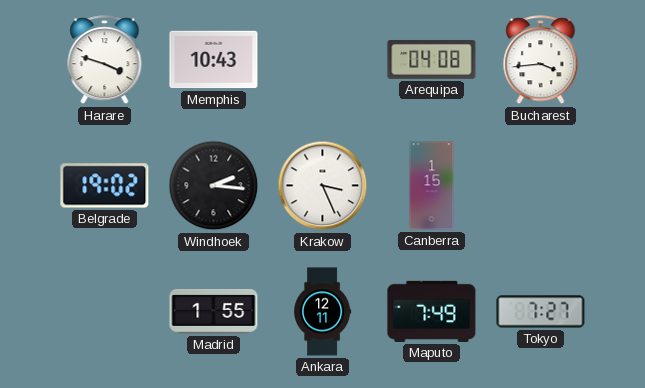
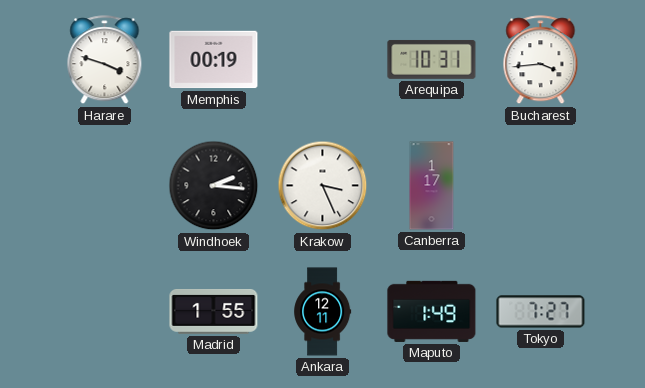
Memphis: 10:43 -> 00:19 (214, 60)
Arequipa: 04:08 -> 10:31 (432, 59)
Belgrade: 19:02 -> none (105, 186)
Canberra: 1:15 -> 1:17 (432, 186)
Maputo: 7:49 -> 1:49 (432, 311)
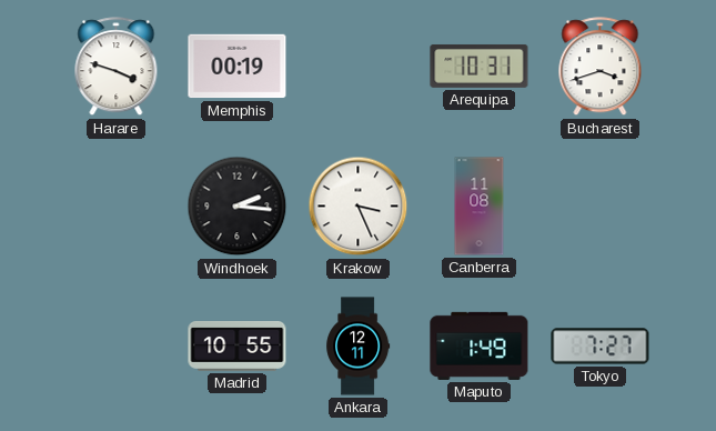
Bucharest: 3:44 -> 3:42 (601, 67)
Canberra: 1:17 -> 11:08 (480, 207)
Madrid: 1:55 -> 10:55 (238, 347)
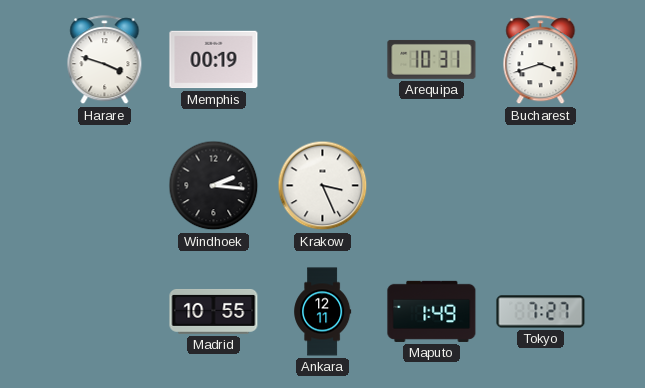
Canberra: 11:08 -> none (480, 207)
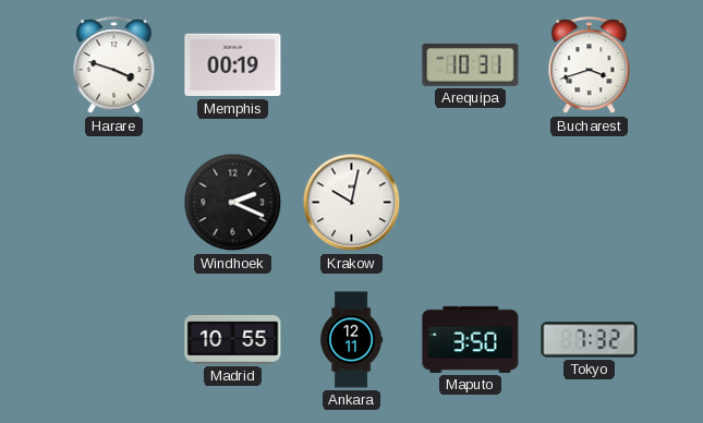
Windhoek: 2:16 -> 2:19 (233, 203)
Krakow: 3:26 -> 10:02 (352, 203)
Maputo: 1:49 -> 3:50 (471, 339)
Tokyo: 7:27 -> 7:32 (590, 340)
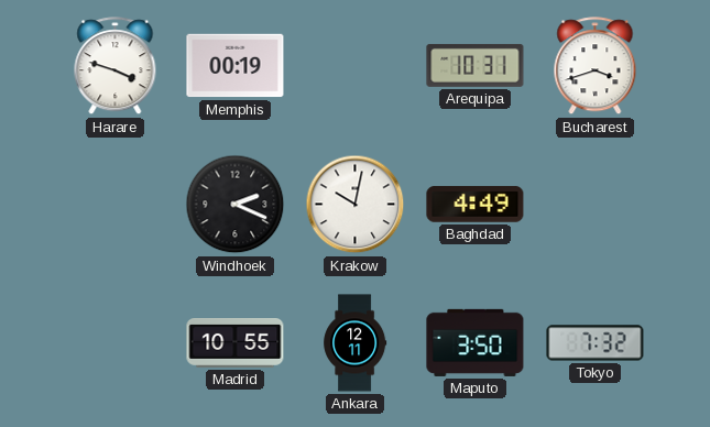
Baghdad: none -> 4:49 (476, 205)
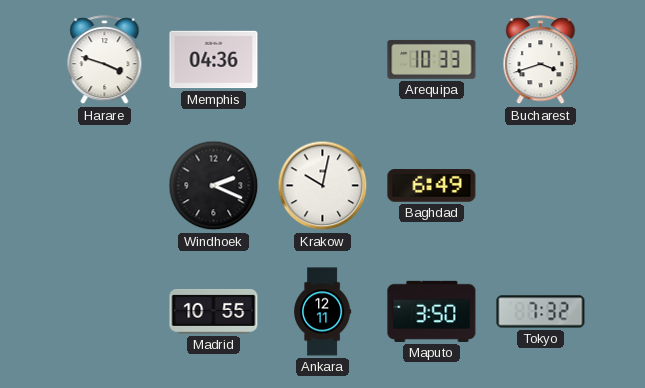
Memphis: 00:19 -> 04:36 (214, 60)
Arequipa: 10:31 -> 10:33 (432, 59)
Baghdad: 4:49 -> 6:49 (432, 186)
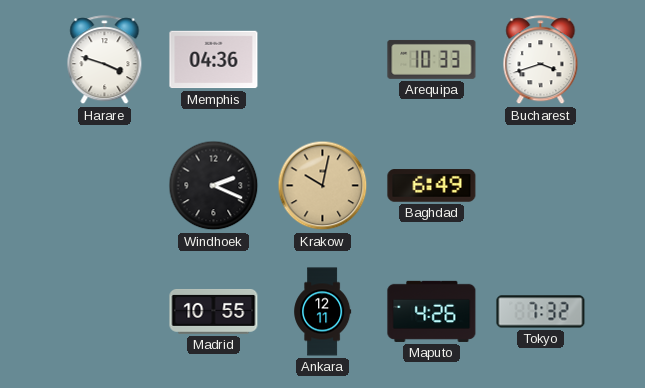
Krakow dial: white -> champagne (323, 186)
Maputo: 3:50 -> 4:26 (432, 311)
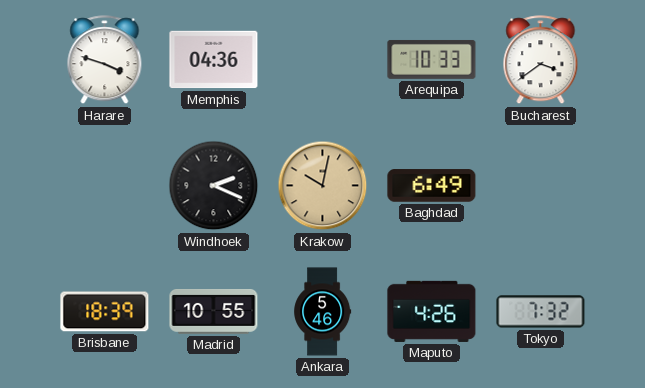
Bucharest: 3:42 -> 3:39 (541, 60)
Brisbane: none -> 18:39 (105, 312)
Ankara: 12:11 -> 5:46 (323, 312)
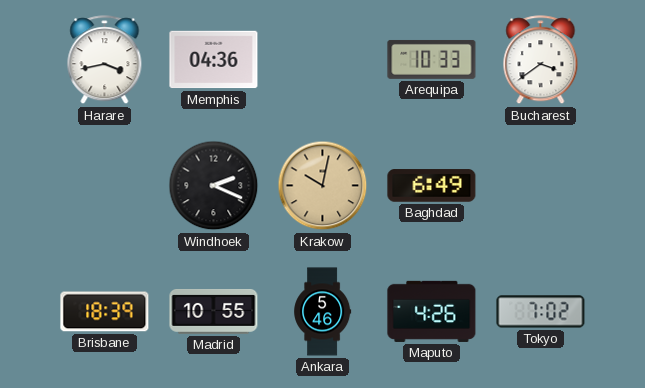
Harare: 3:48 -> 3:43 (105, 60)
Tokyo: 7:32 -> 7:02 (541, 312)
